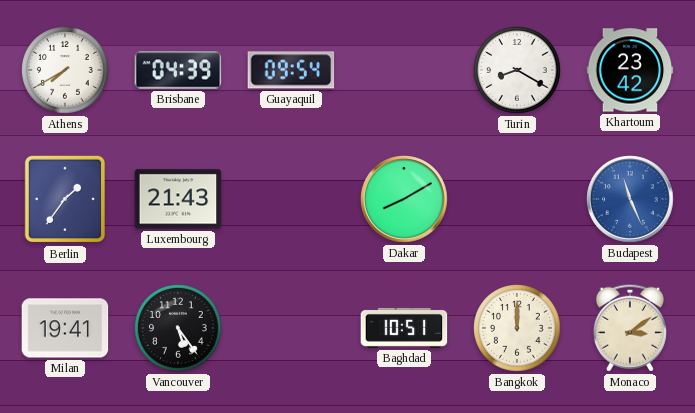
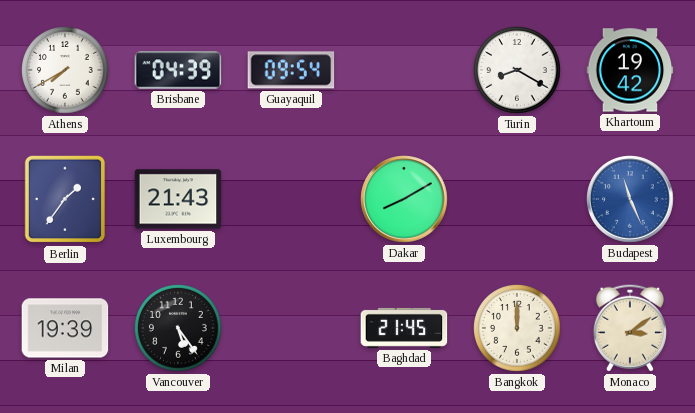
Khartoum: 23:42 -> 19:42 (630, 70)
Milan: 19:41 -> 19:39 (65, 328)
Baghdad: 10:51 -> 21:45 (404, 328)
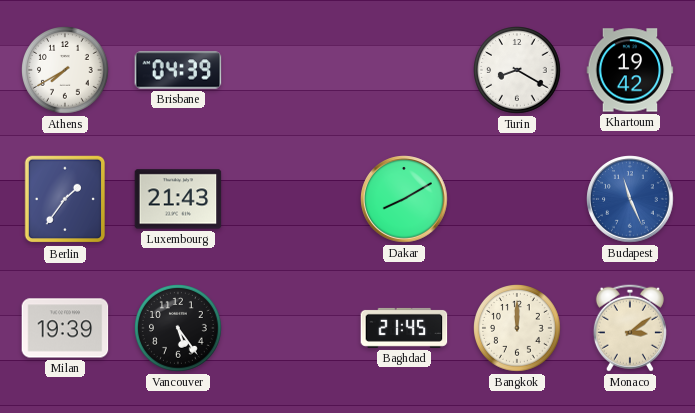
Guayaquil: 09:54 -> none (291, 70)
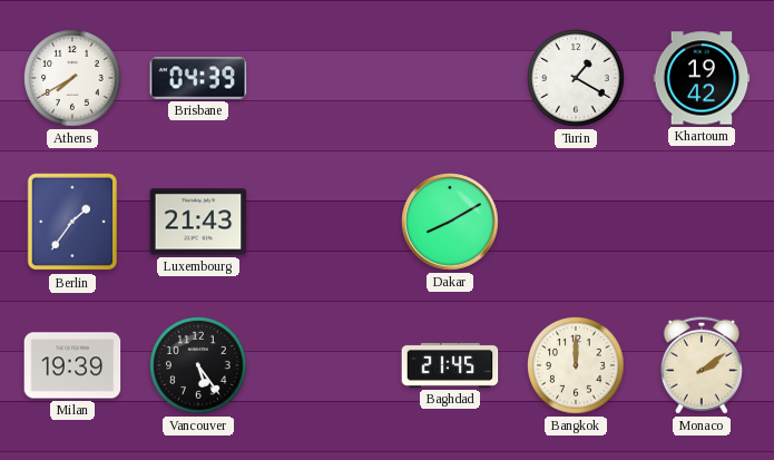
Turin: 8:20 -> 1:20 (577, 79)
Budapest: 11:26 -> none (630, 199)
Monaco: 3:09 -> 2:09 (702, 365)
